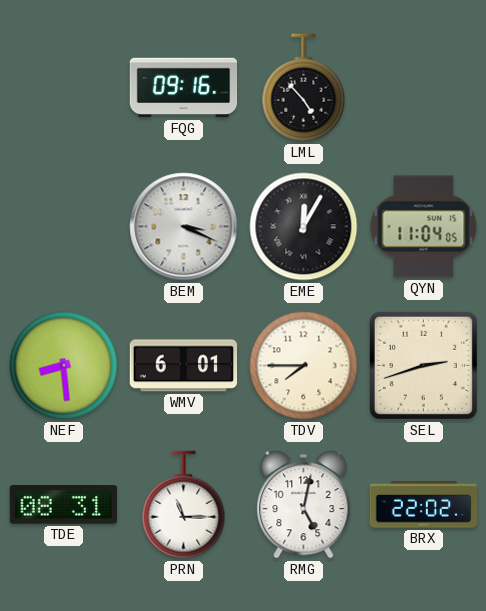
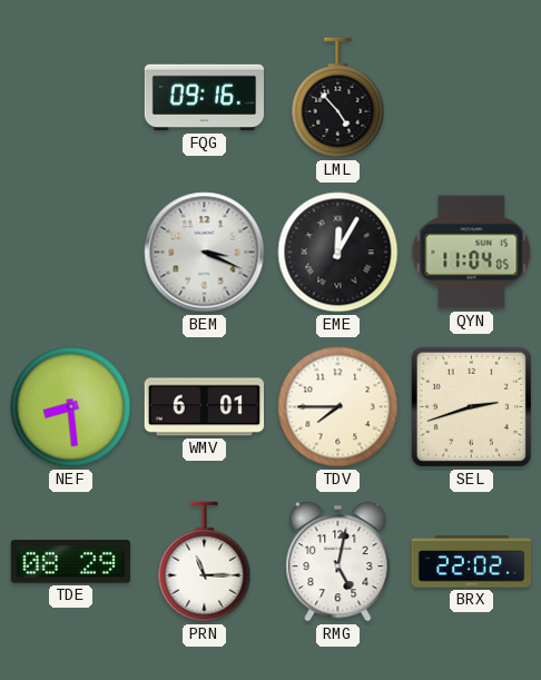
TDE: 08:31 -> 08:29 (71, 562)
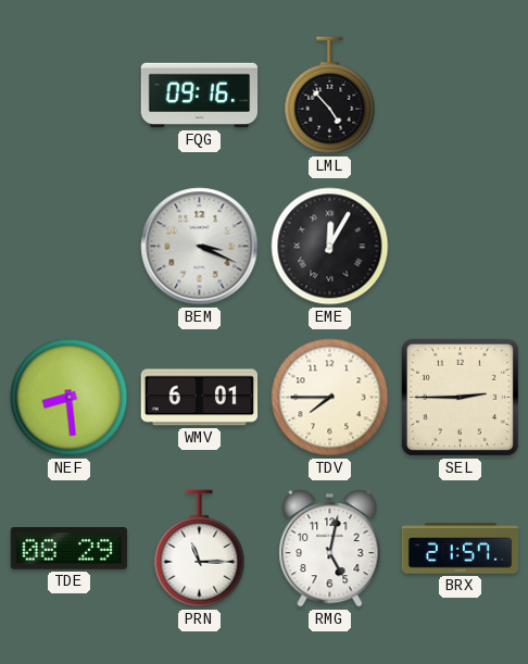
QYN: 11:04 -> none (472, 253)
SEL: 2:42 -> 2:45 (460, 397)
BRX: 22:02 -> 21:57 (461, 549)
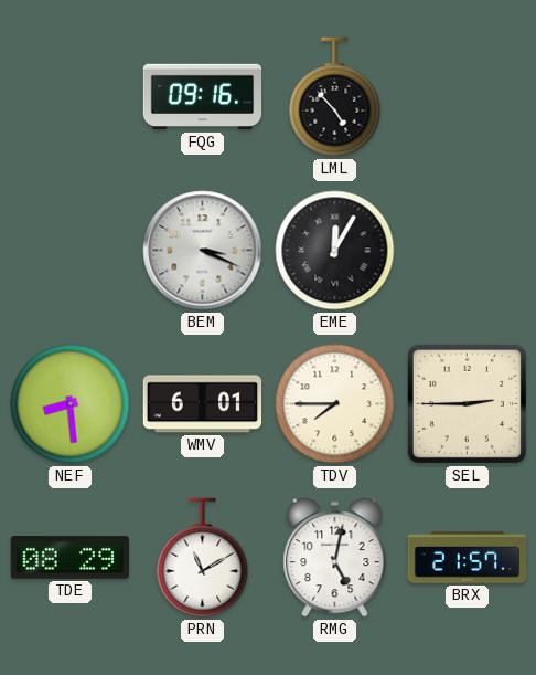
PRN: 11:15 -> 11:10 (203, 558)
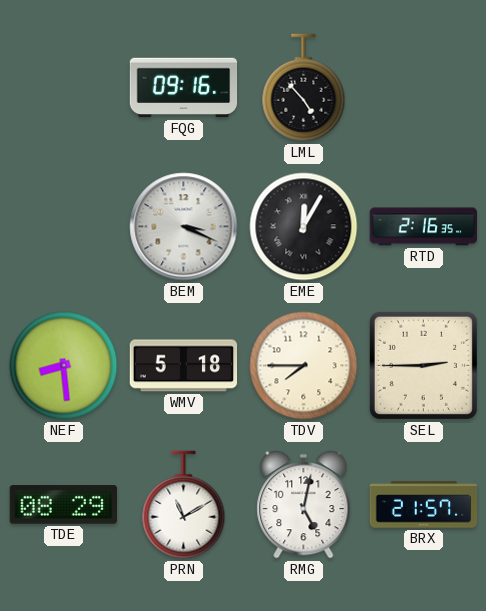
RTD: none -> 2:16 (424, 227)
WMV: 6:01 -> 5:18 (184, 366)
